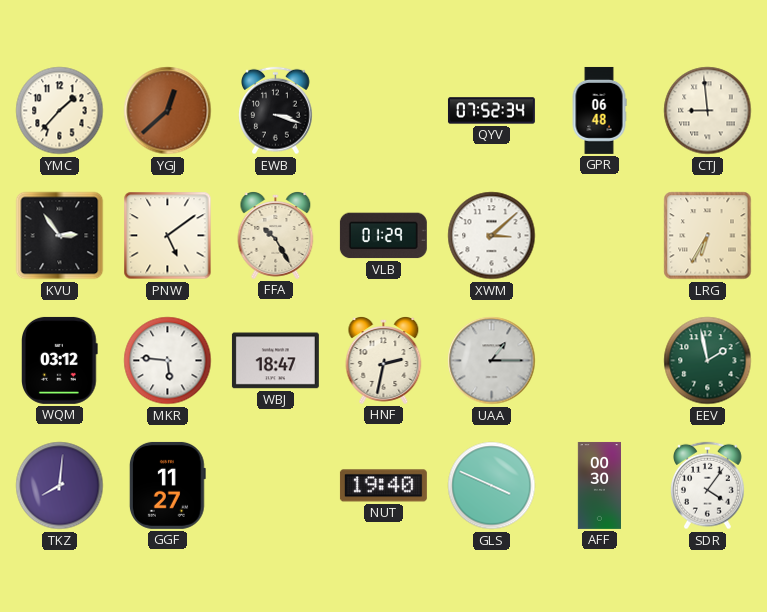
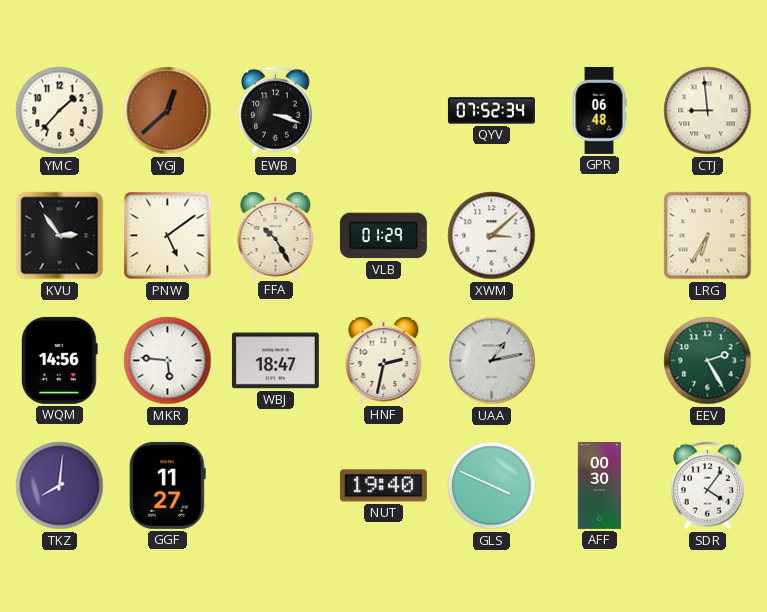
WQM: 03:12 -> 14:56 (60, 360)
UAA: 1:15 -> 1:13 (492, 361)
EEV: 1:58 -> 2:25 (708, 361)
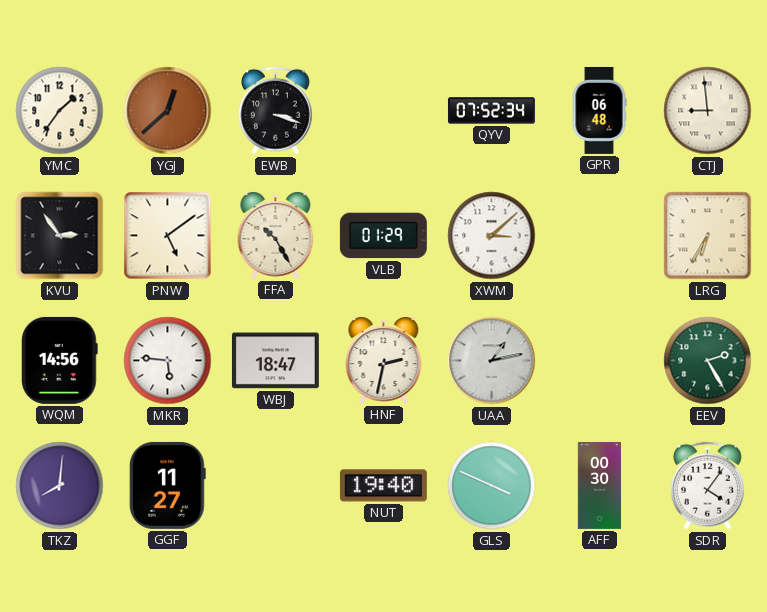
YMC: 1:37 -> 1:36 (60, 111)
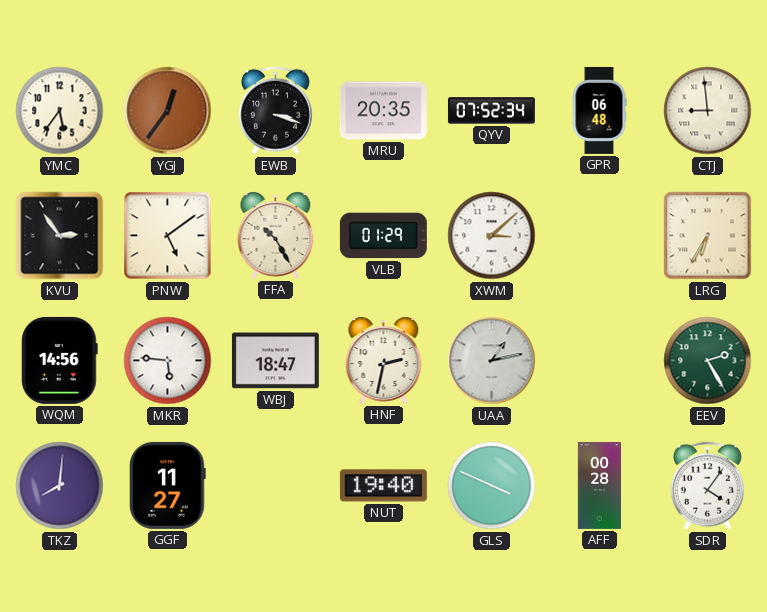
YMC: 1:36 -> 5:36 (60, 111)
YGJ: 12:38 -> 12:36 (168, 111)
MRU: none -> 20:35 (383, 111)
AFF: 00:30 -> 00:28 (599, 485)
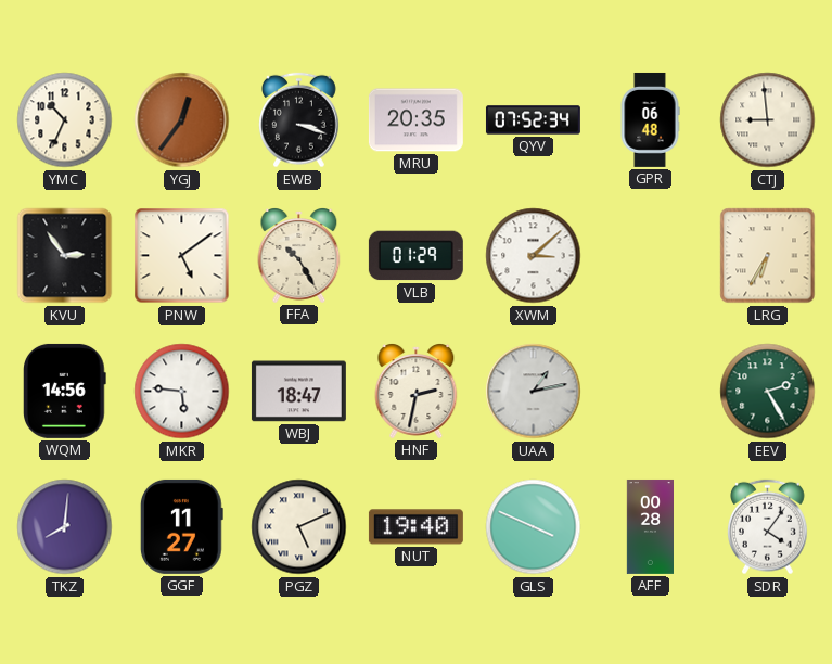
YMC: 5:36 -> 10:34 (65, 120)
PGZ: none -> 5:11 (299, 527)
